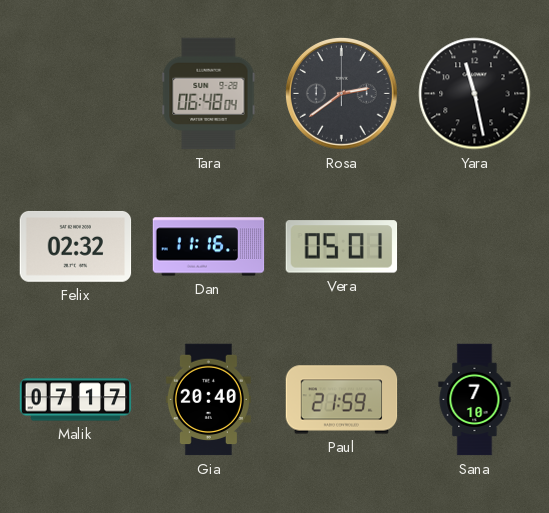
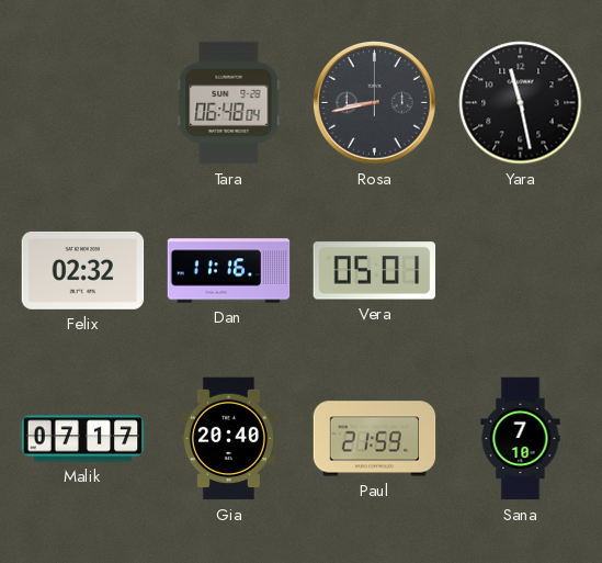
Rosa: 2:39 -> 8:43 (375, 103)
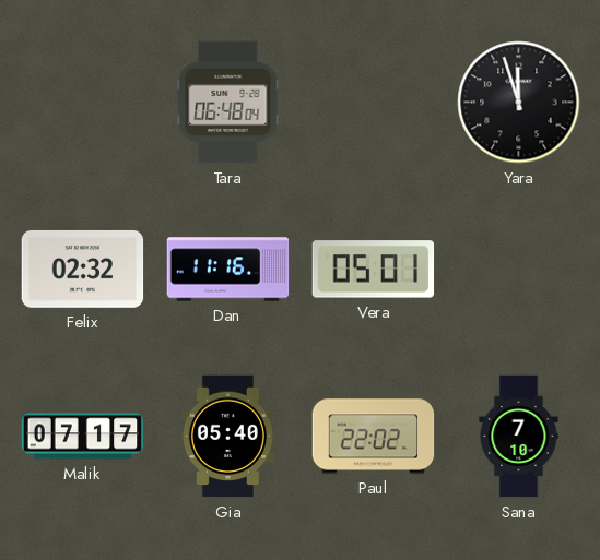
Rosa: 8:43 -> none (375, 103)
Yara: 11:28 -> 11:57 (519, 103)
Gia: 20:40 -> 05:40 (227, 437)
Paul: 21:59 -> 22:02 (374, 437)
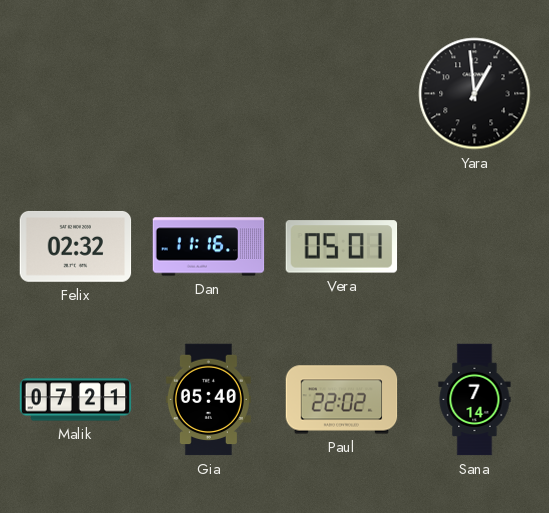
Tara: 06:48 -> none (228, 103)
Yara: 11:57 -> 12:59 (475, 94)
Malik: 07:17 -> 07:21 (76, 400)
Sana: 7:10 -> 7:14 (475, 400)
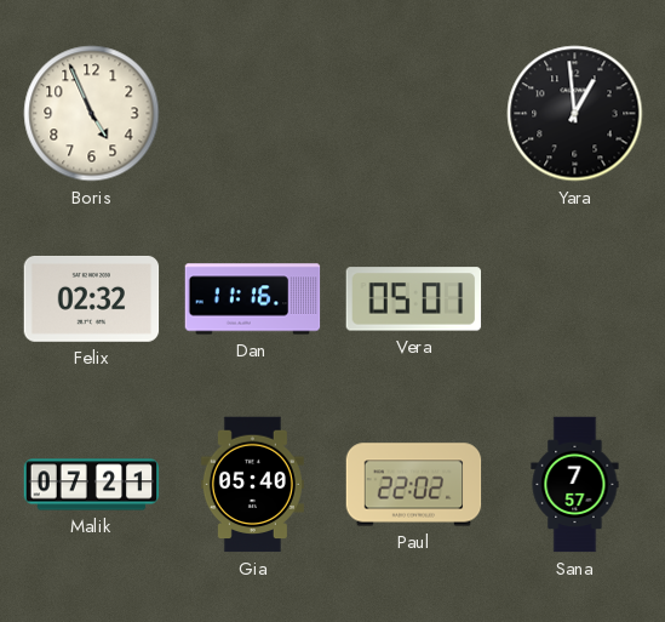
Boris: none -> 4:56 (92, 114)
Sana: 7:14 -> 7:57 (575, 485)
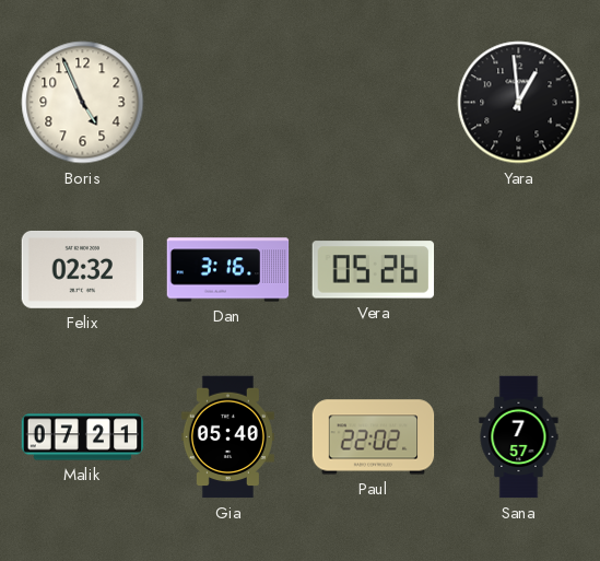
Dan: 11:16 -> 3:16 (228, 270)
Vera: 05:01 -> 05:26 (374, 270)
